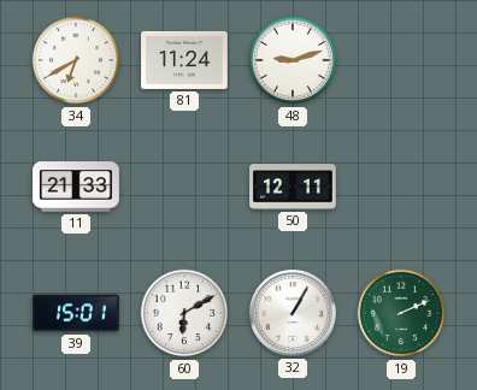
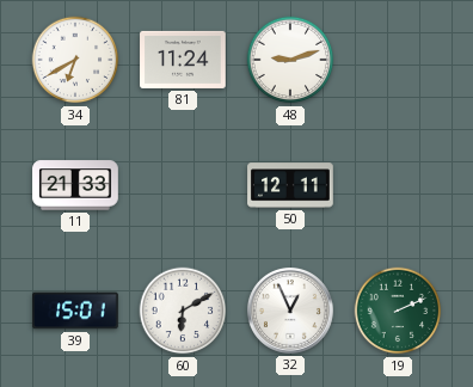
32: 1:05 -> 12:56 (290, 311)
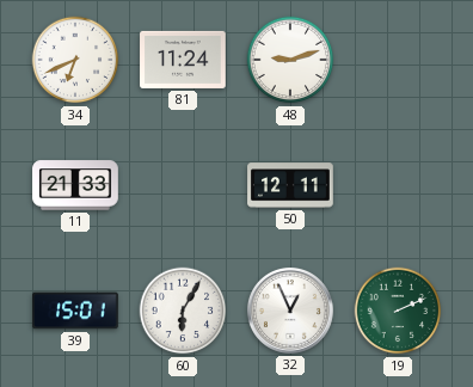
34: 6:40 -> 6:41 (75, 60)
60: 6:10 -> 6:05 (183, 311)
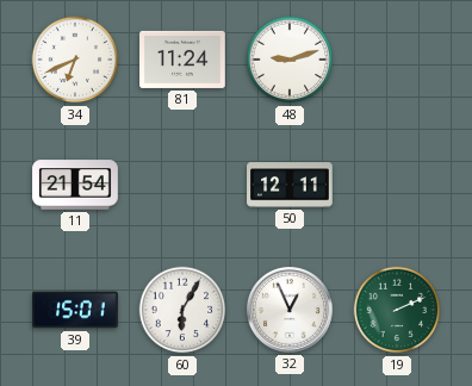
11: 21:33 -> 21:54 (75, 185)
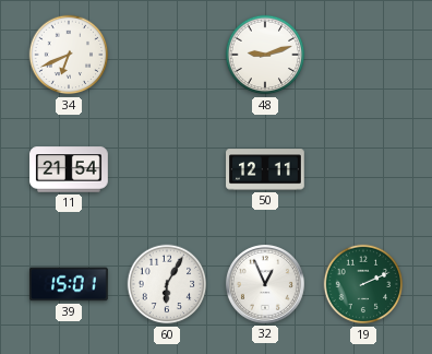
81: 11:24 -> none (182, 60)
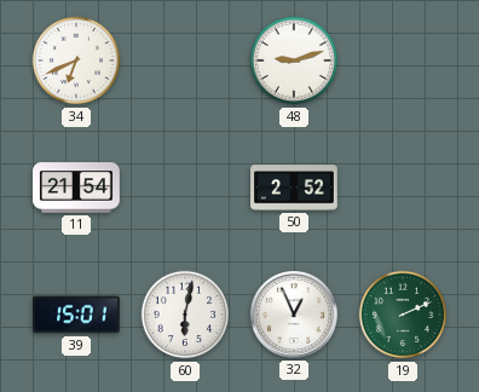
50: 12:11 -> 2:52 (294, 188)
60: 6:05 -> 6:02 (185, 315)
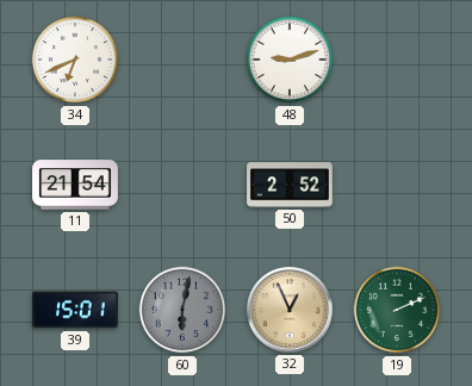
60 dial: white -> grey (182, 310)
32 dial: white -> champagne (290, 310)
